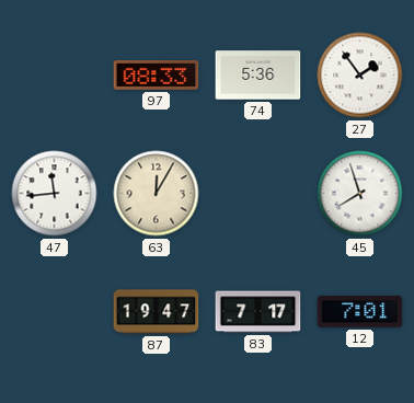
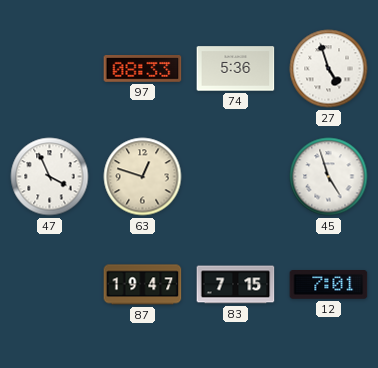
27: 1:54 -> 4:57 (329, 69)
47: 11:44 -> 3:56 (50, 177)
63: 12:05 -> 12:48 (143, 177)
45: 7:57 -> 4:57 (329, 177)
83: 7:17 -> 7:15 (236, 285)
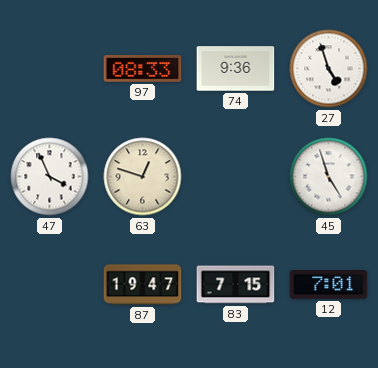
74: 5:36 -> 9:36 (236, 69)
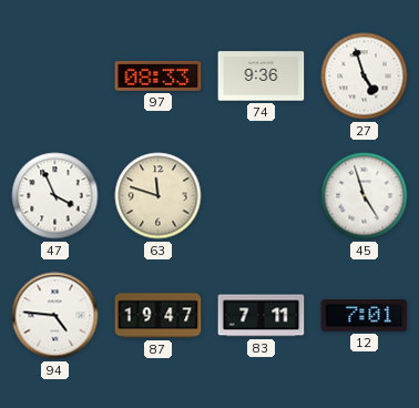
63: 12:48 -> 11:48 (159, 196)
94: none -> 4:46 (55, 316)
83: 7:15 -> 7:11 (262, 316)
